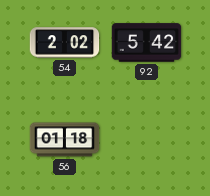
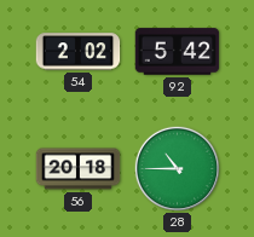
56: 01:18 -> 20:18 (79, 169)
28: none -> 10:45 (177, 168)
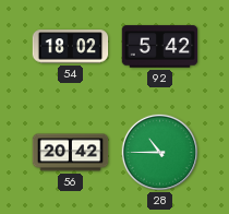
54: 2:02 -> 18:02 (71, 47)
56: 20:18 -> 20:42 (71, 153)
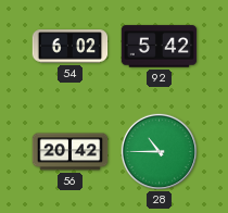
54: 18:02 -> 6:02 (71, 47)
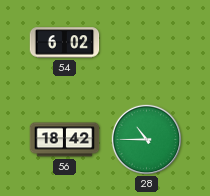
92: 5:42 -> none (160, 47)
56: 20:42 -> 18:42 (65, 140)
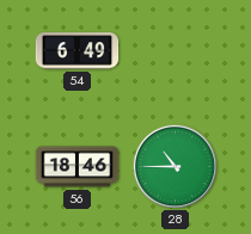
54: 6:02 -> 6:49 (78, 51)
56: 18:42 -> 18:46 (78, 167)
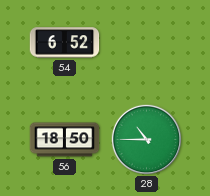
54: 6:49 -> 6:52 (65, 43)
56: 18:46 -> 18:50 (65, 140)
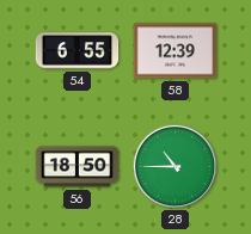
54: 6:52 -> 6:55 (78, 51)
58: none -> 12:39 (176, 51)
